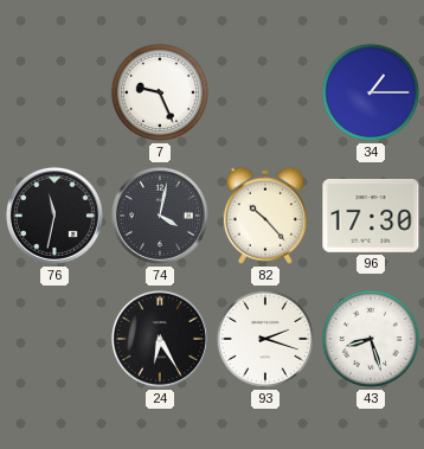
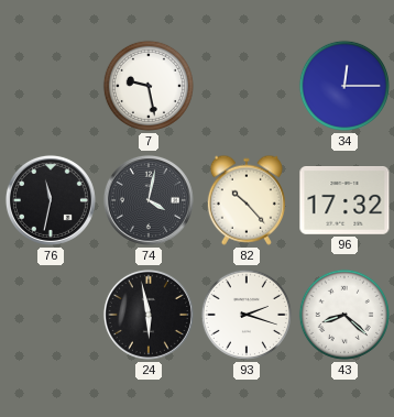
7: 9:26 -> 9:28 (149, 86)
34: 1:15 -> 12:15 (344, 86)
96: 17:30 -> 17:32 (344, 201)
24: 6:25 -> 5:58 (149, 315)
43: 8:27 -> 8:22 (344, 315)
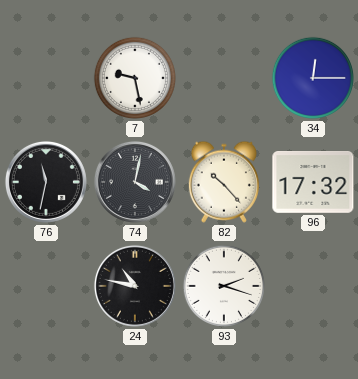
24: 5:58 -> 10:47 (135, 286)
43: 8:22 -> none (344, 315)
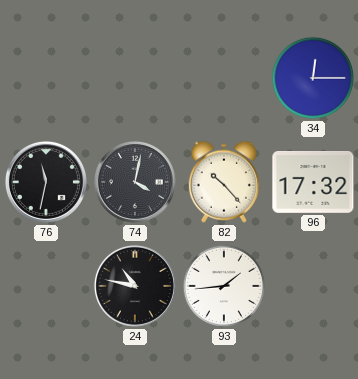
7: 9:28 -> none (135, 78)
93: 2:18 -> 1:44 (224, 286)
